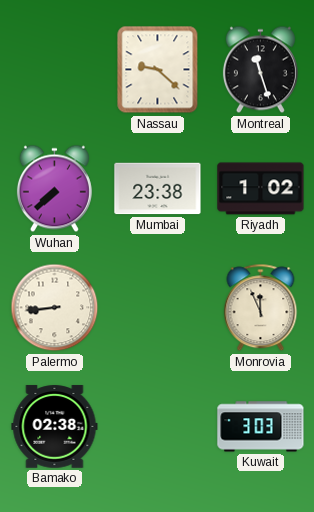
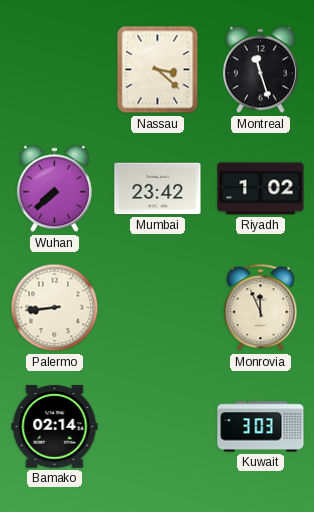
Nassau: 9:22 -> 3:22 (158, 70)
Mumbai: 23:38 -> 23:42 (158, 189)
Bamako: 02:38 -> 02:14 (55, 427)
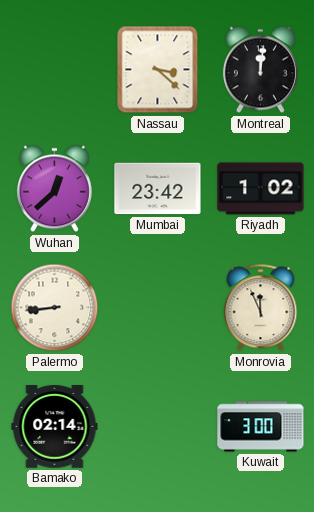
Montreal: 11:27 -> 12:01 (260, 70)
Wuhan: 7:38 -> 12:38 (54, 189)
Kuwait: 3:03 -> 3:00 (261, 427)
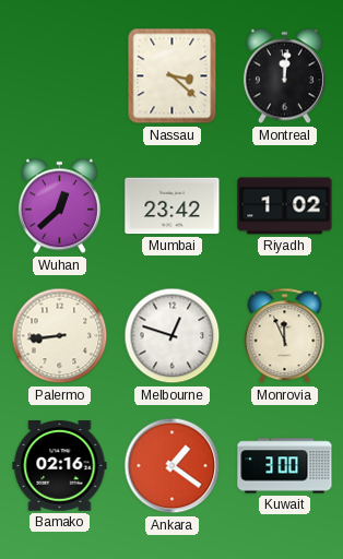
Melbourne: none -> 12:48 (173, 336)
Bamako: 02:14 -> 02:16 (60, 466)
Ankara: none -> 1:21 (173, 466)
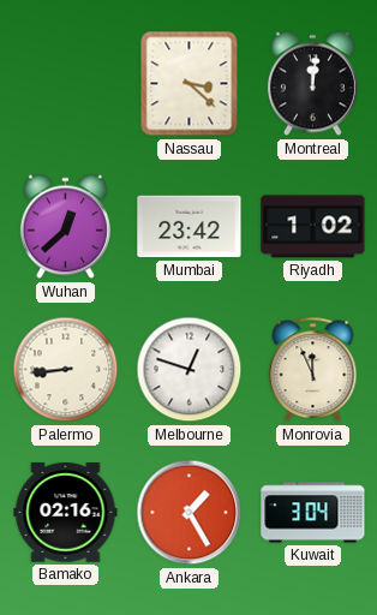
Ankara: 1:21 -> 1:25 (190, 513)
Kuwait: 3:00 -> 3:04 (313, 513)
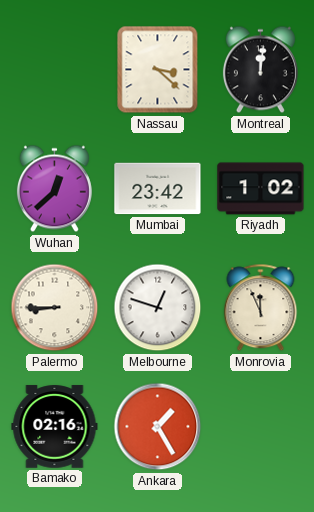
Palermo: 8:44 -> 8:45 (55, 308)
Kuwait: 3:04 -> none (313, 513)
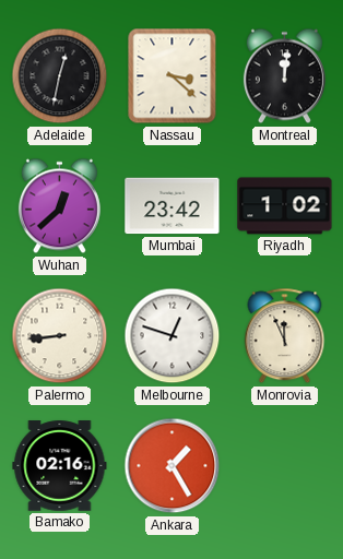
Adelaide: none -> 12:32 (60, 76)
Palermo: 8:45 -> 8:44 (60, 336)
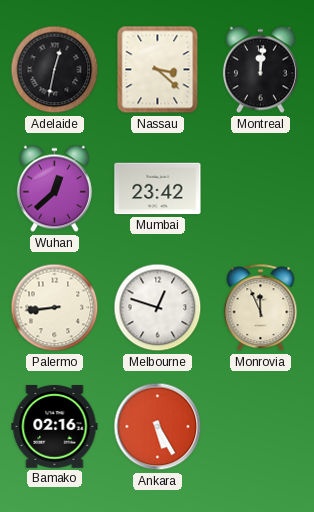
Riyadh: 1:02 -> none (285, 206)
Ankara: 1:25 -> 5:25 (158, 427)
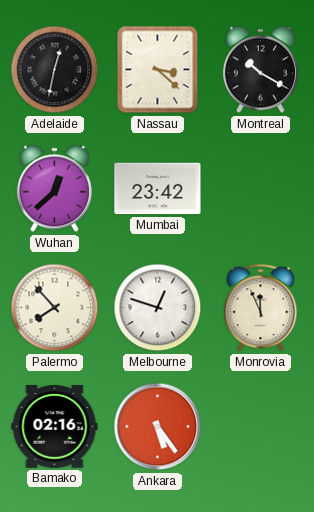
Montreal: 12:01 -> 10:20 (260, 70)
Palermo: 8:44 -> 7:53 (55, 308)
Ankara: 5:25 -> 5:24 (158, 427)
